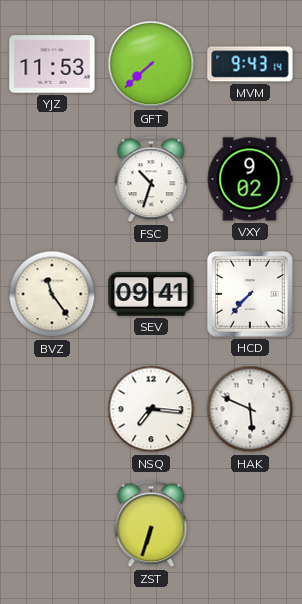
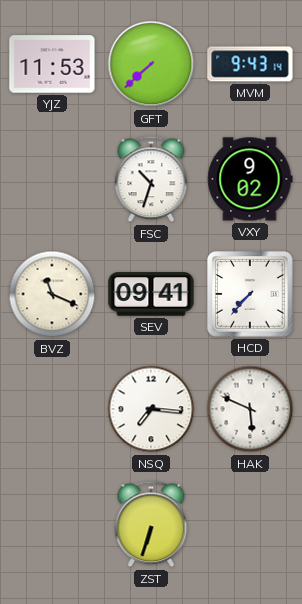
BVZ: 11:24 -> 11:19 (52, 294)
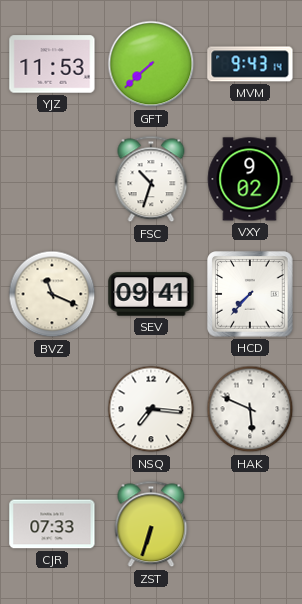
CJR: none -> 07:33 (52, 524)
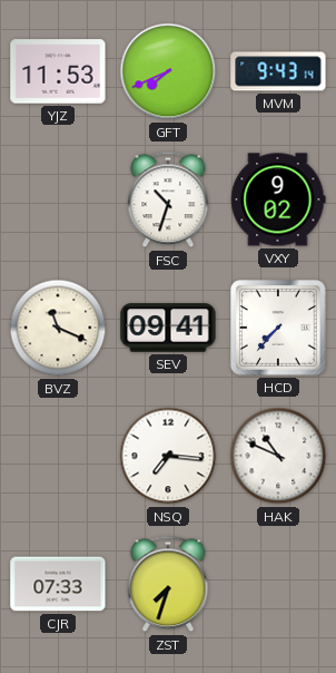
GFT: 7:38 -> 7:41 (168, 71)
HAK: 5:49 -> 10:49 (278, 456)
ZST: 6:33 -> 7:33 (168, 584)
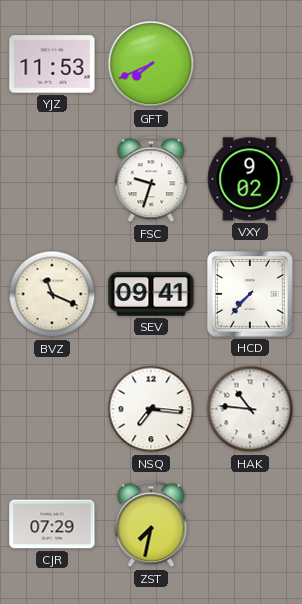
MVM: 9:43 -> none (278, 71)
FSC: 10:33 -> 9:33 (151, 179)
HAK: 10:49 -> 10:46 (250, 409)
CJR: 07:33 -> 07:29 (52, 524)
ZST: 7:33 -> 7:32 (151, 524)
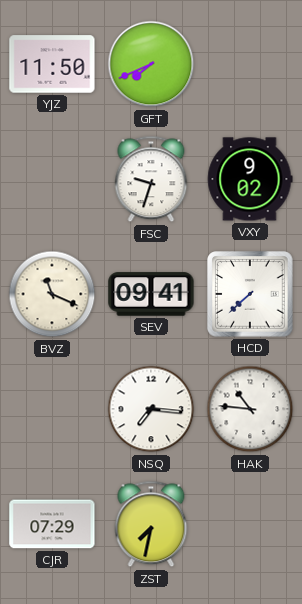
YJZ: 11:53 -> 11:50 (52, 64)
HCD: 7:37 -> 7:38 (250, 294)
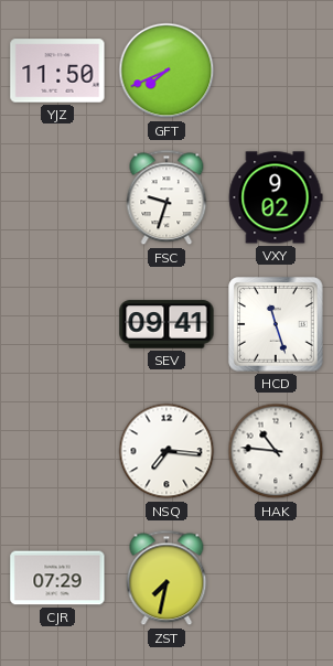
BVZ: 11:19 -> none (52, 294)
HCD: 7:38 -> 11:27 (276, 324)
